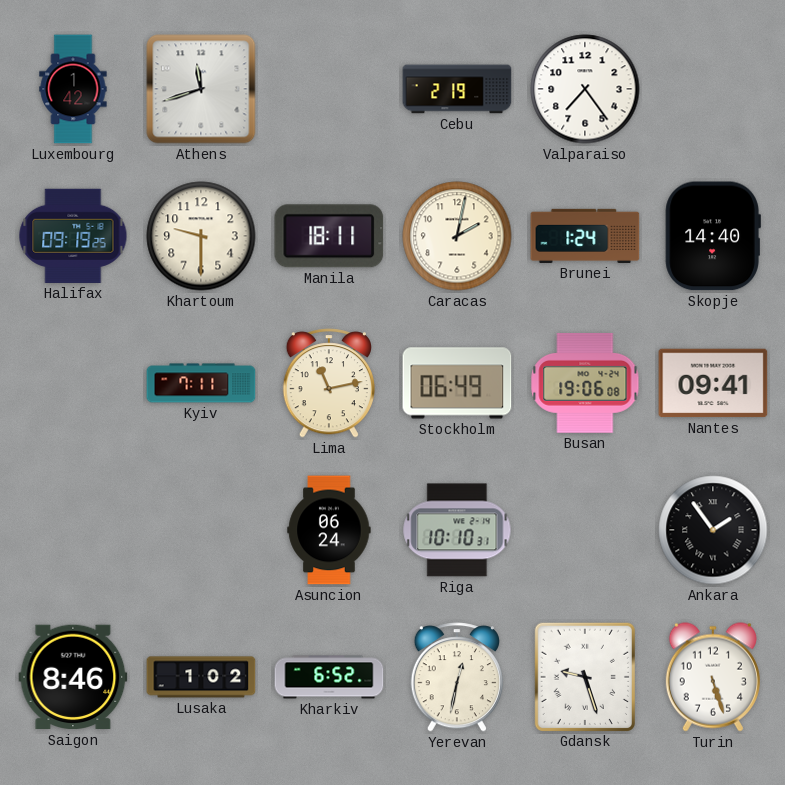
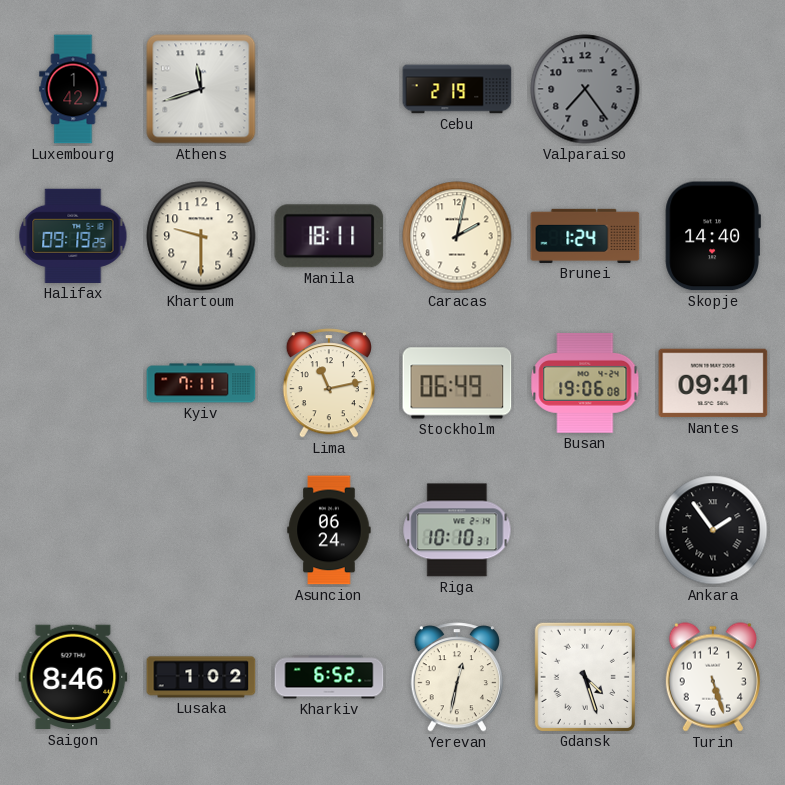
Valparaiso dial: white -> grey (585, 89)
Gdansk: 9:27 -> 4:27 (585, 676)
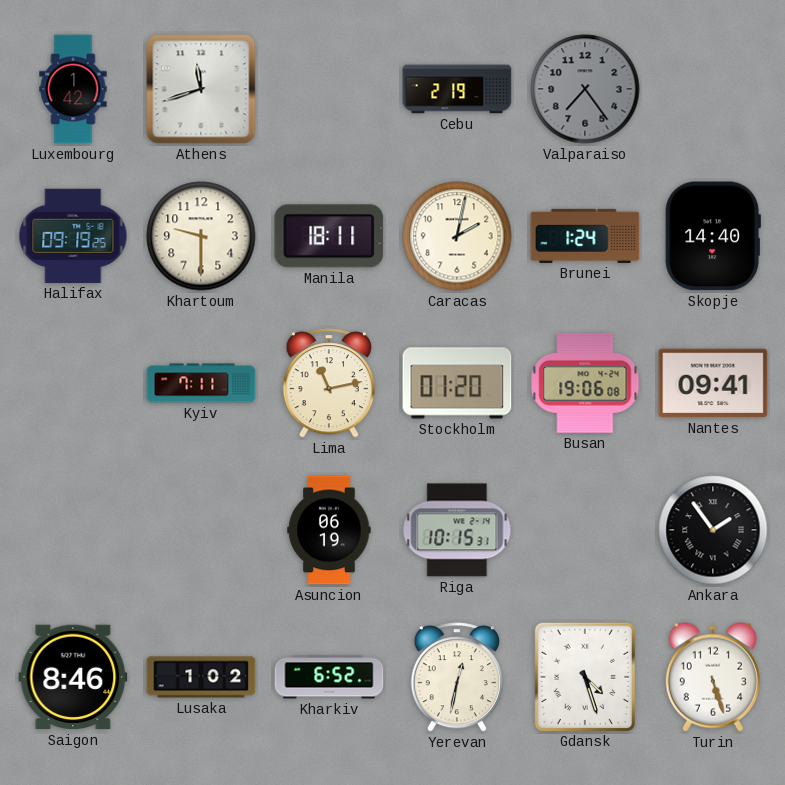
Stockholm: 06:49 -> 01:20 (457, 383)
Asuncion: 06:24 -> 06:19 (329, 530)
Riga: 10:10 -> 10:15 (457, 530)
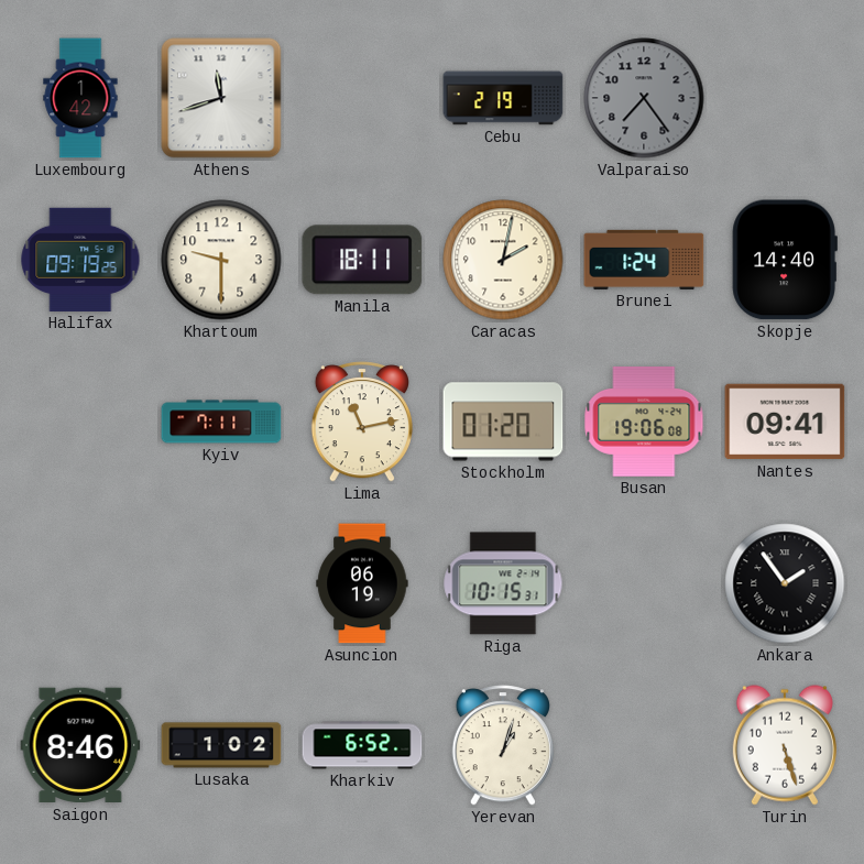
Yerevan: 12:32 -> 1:03 (503, 745)
Gdansk: 4:27 -> none (585, 676)
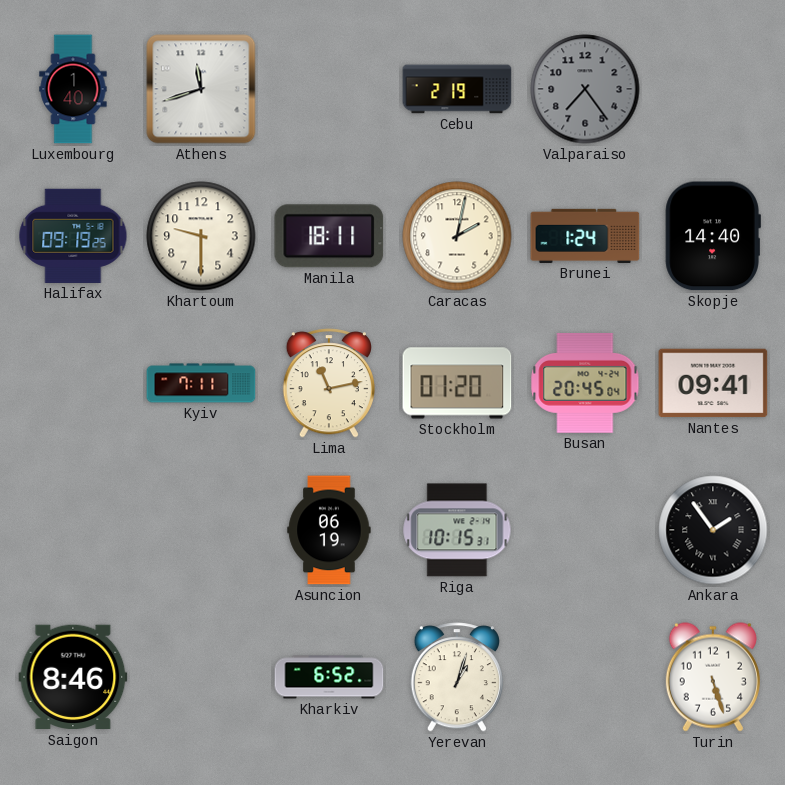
Luxembourg: 1:42 -> 1:40 (73, 89)
Busan: 19:06 -> 20:45 (585, 383)
Lusaka: 1:02 -> none (221, 745)
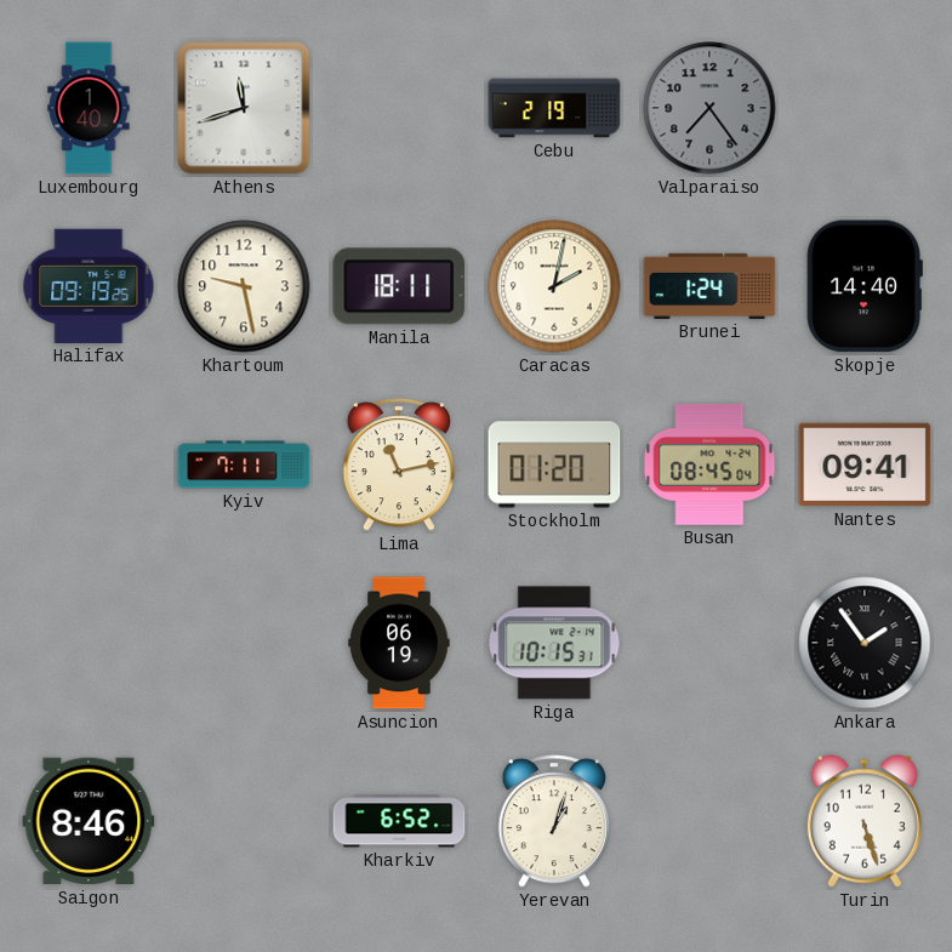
Khartoum: 9:30 -> 9:28 (244, 286)
Busan: 20:45 -> 08:45 (709, 464)
